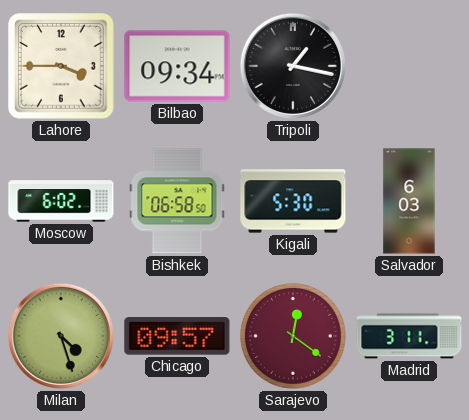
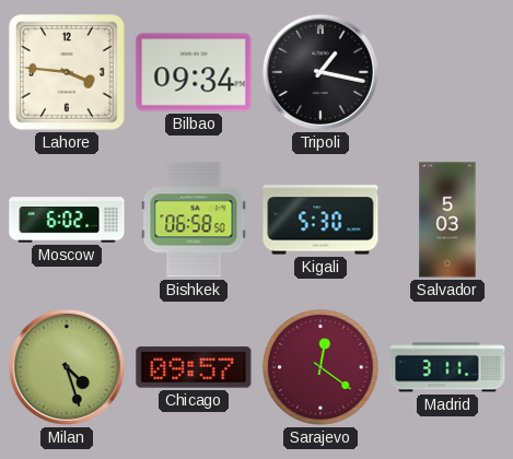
Lahore: 3:45 -> 3:46 (67, 72)
Salvador: 6:03 -> 5:03 (447, 220)
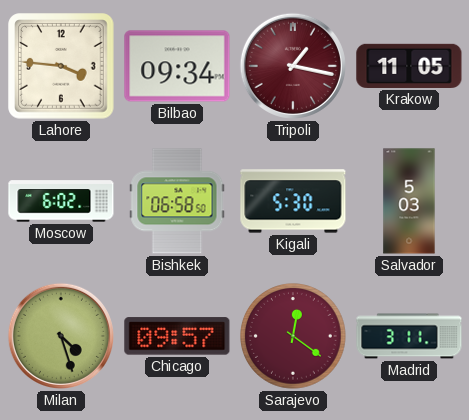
Tripoli dial: black -> burgundy (293, 66)
Krakow: none -> 11:05 (409, 66)
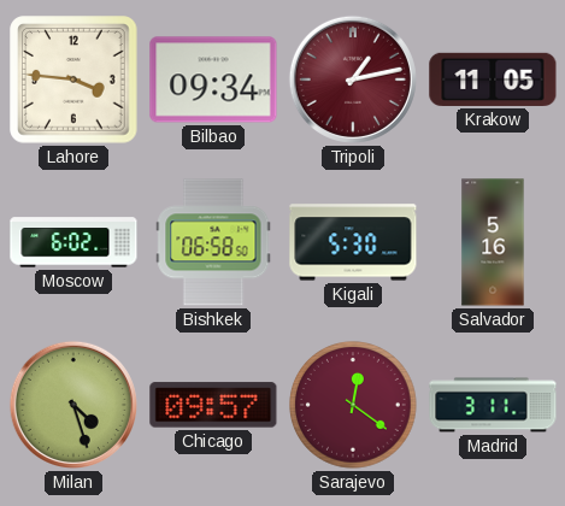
Tripoli: 1:17 -> 1:13 (353, 80)
Salvador: 5:03 -> 5:16 (493, 242)
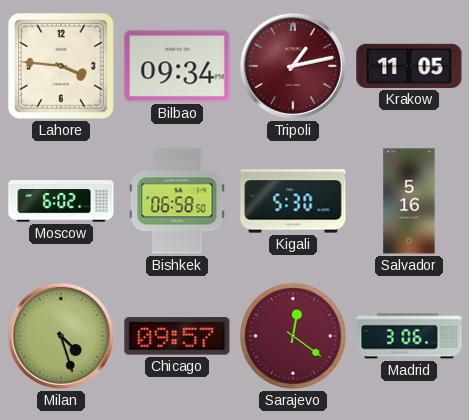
Madrid: 3:11 -> 3:06 (409, 336)
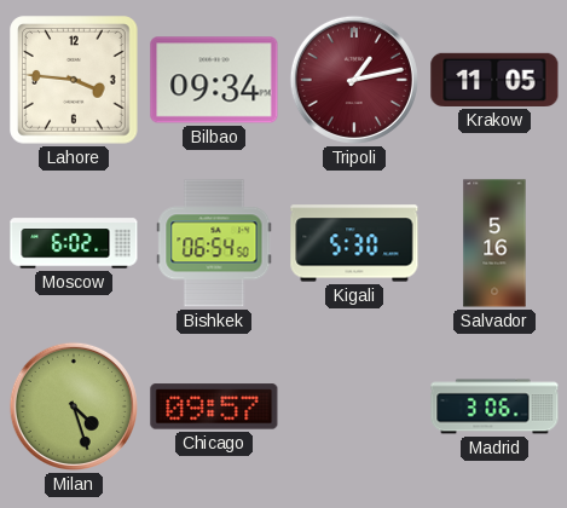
Bishkek: 06:58 -> 06:54 (214, 243)
Sarajevo: 12:21 -> none (293, 336)
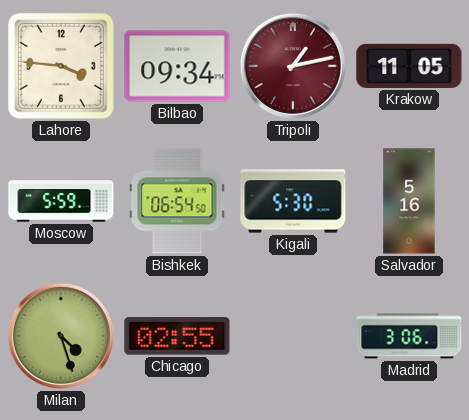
Moscow: 6:02 -> 5:59 (61, 201)
Chicago: 09:57 -> 02:55 (177, 336)
